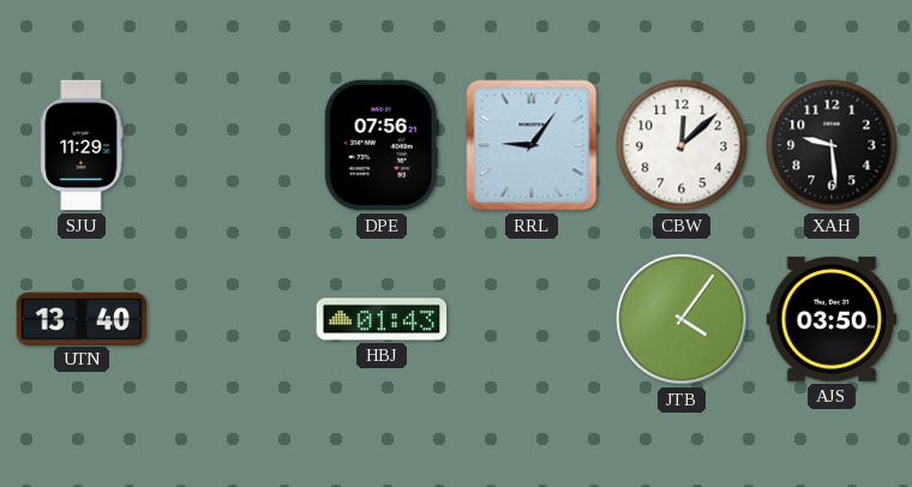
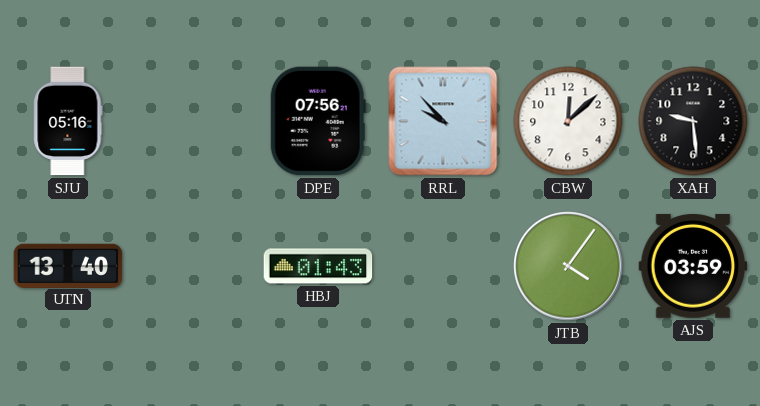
SJU: 11:29 -> 05:16 (68, 121)
RRL: 9:06 -> 9:53 (443, 121)
AJS: 03:50 -> 03:59 (693, 266)
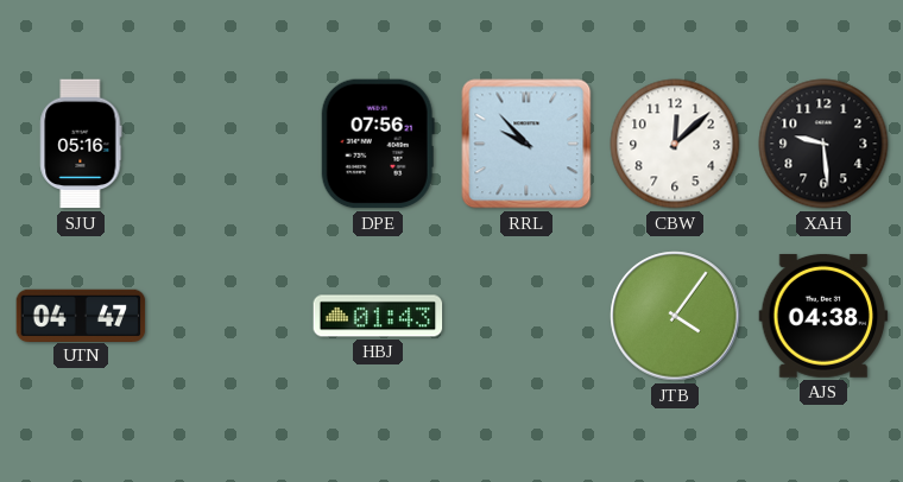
UTN: 13:40 -> 04:47 (81, 315)
AJS: 03:59 -> 04:38 (823, 316)
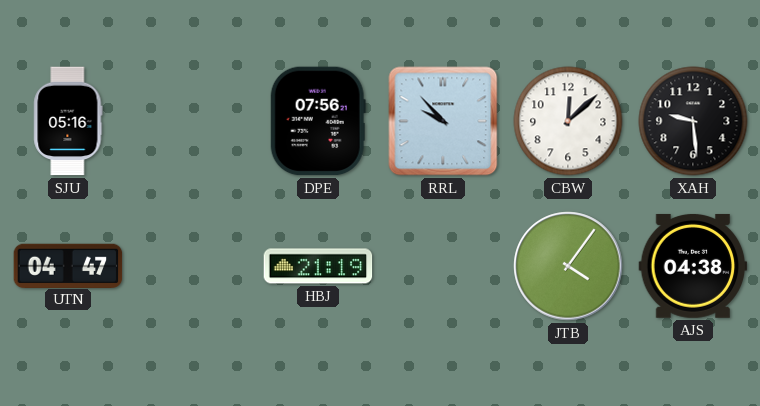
HBJ: 01:43 -> 21:19 (318, 266)
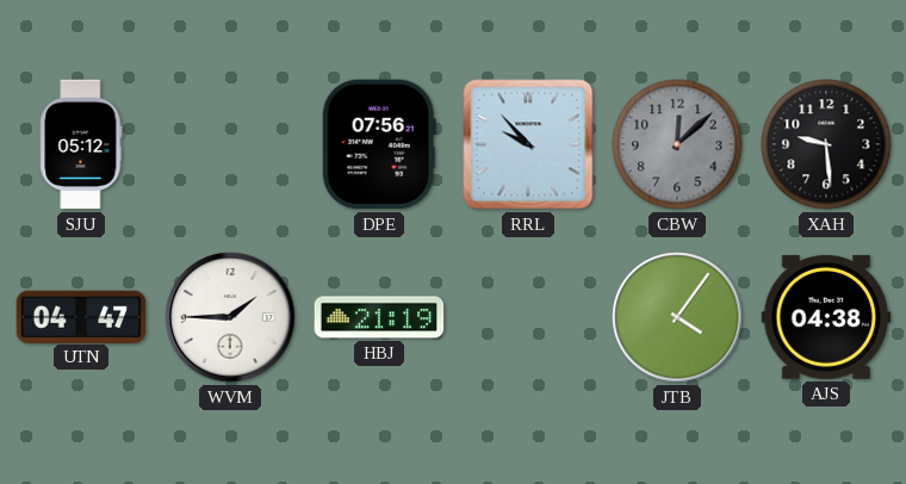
SJU: 05:16 -> 05:12 (81, 144)
CBW dial: white -> grey (677, 144)
WVM: none -> 1:45 (230, 317)
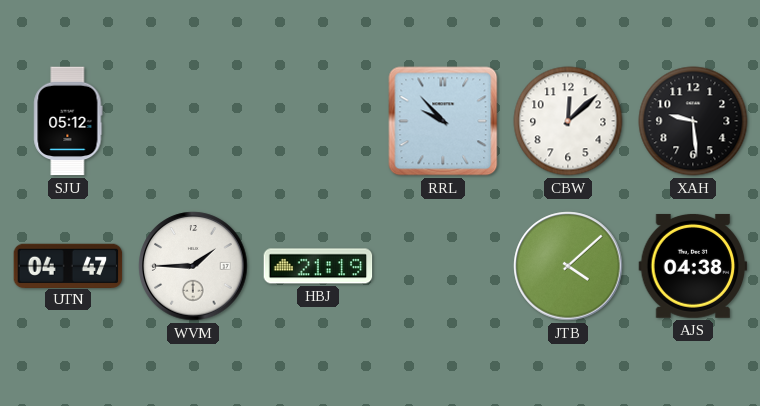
DPE: 07:56 -> none (379, 144)
CBW dial: grey -> white (568, 121)
JTB: 4:06 -> 4:08 (568, 266)
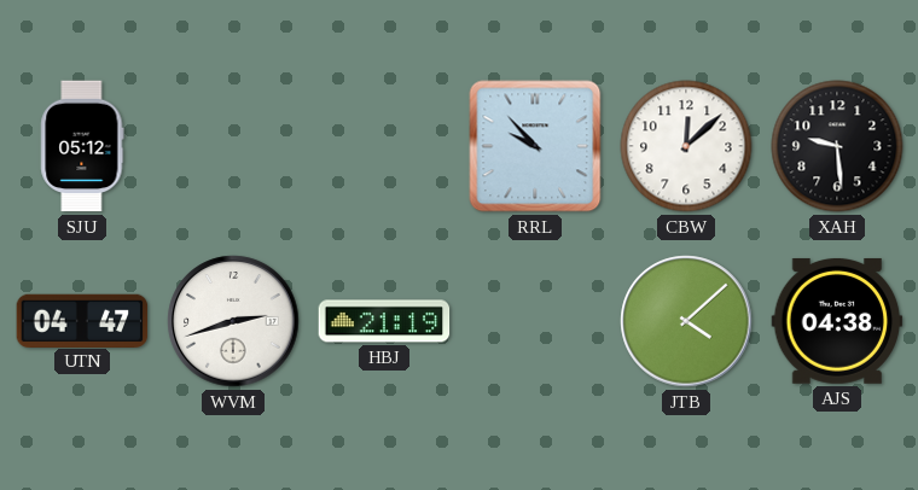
WVM: 1:45 -> 2:42 (233, 321)
